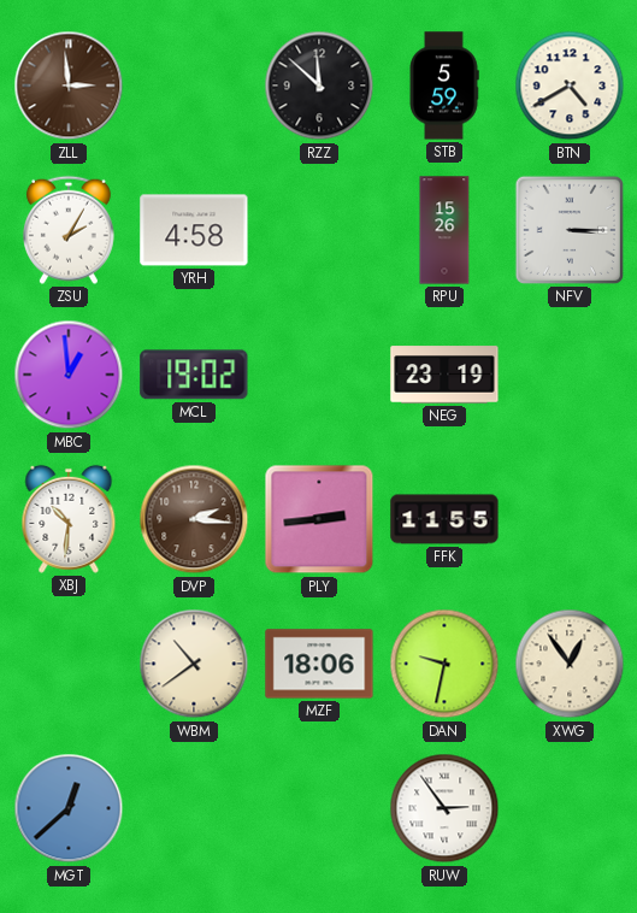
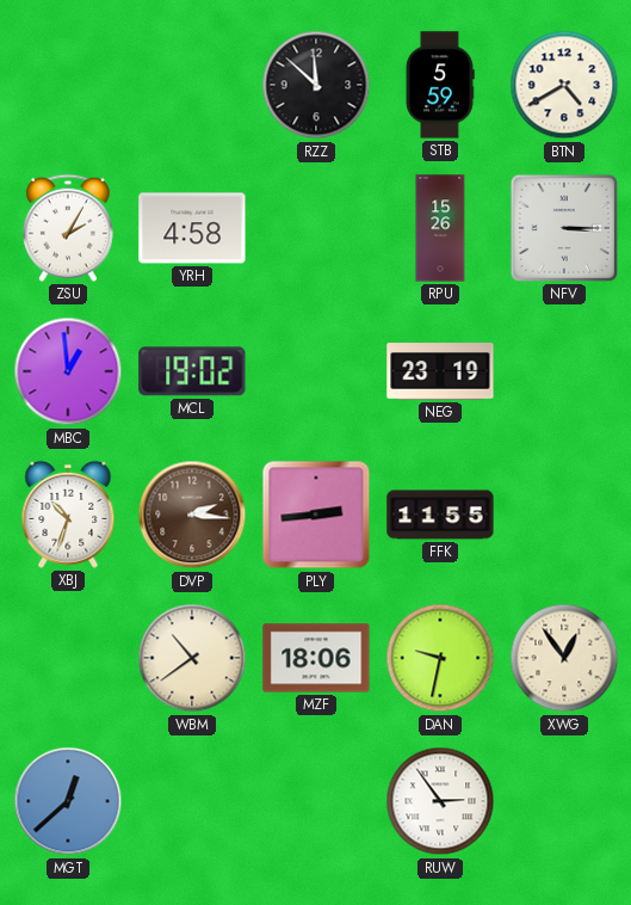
ZLL: 2:59 -> none (69, 86)
XBJ: 10:31 -> 10:33 (68, 515)
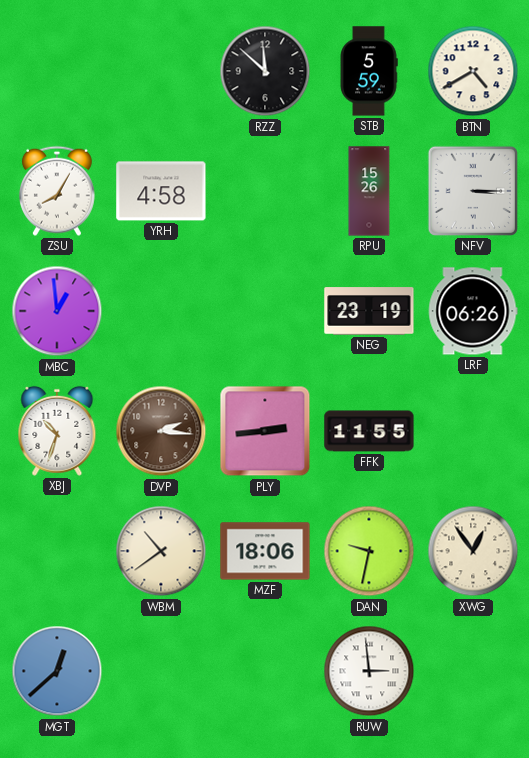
ZSU: 2:05 -> 8:05 (57, 191)
MCL: 19:02 -> none (192, 371)
LRF: none -> 06:26 (473, 311)
RUW: 2:54 -> 2:59 (369, 671)
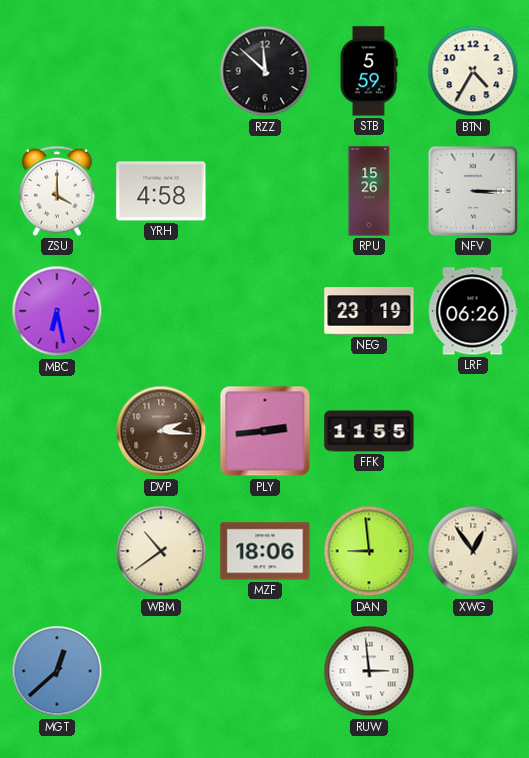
BTN: 4:40 -> 4:35 (473, 71)
ZSU: 8:05 -> 4:00 (57, 191)
MBC: 12:59 -> 6:28 (57, 311)
XBJ: 10:33 -> none (57, 431)
DAN: 9:32 -> 8:59 (369, 551)
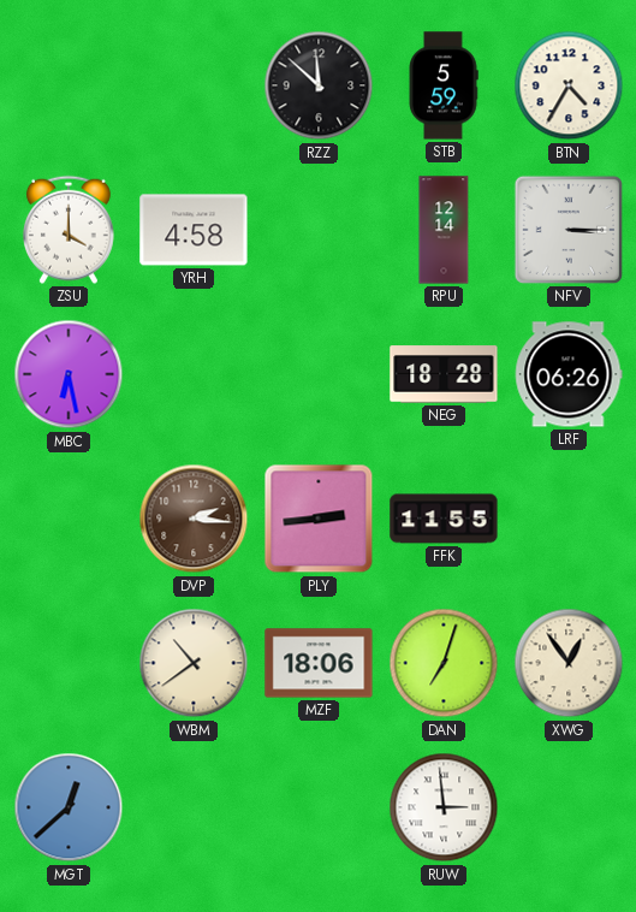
RPU: 15:26 -> 12:14 (444, 230)
NEG: 23:19 -> 18:28 (444, 374)
DAN: 8:59 -> 7:03 (444, 663)
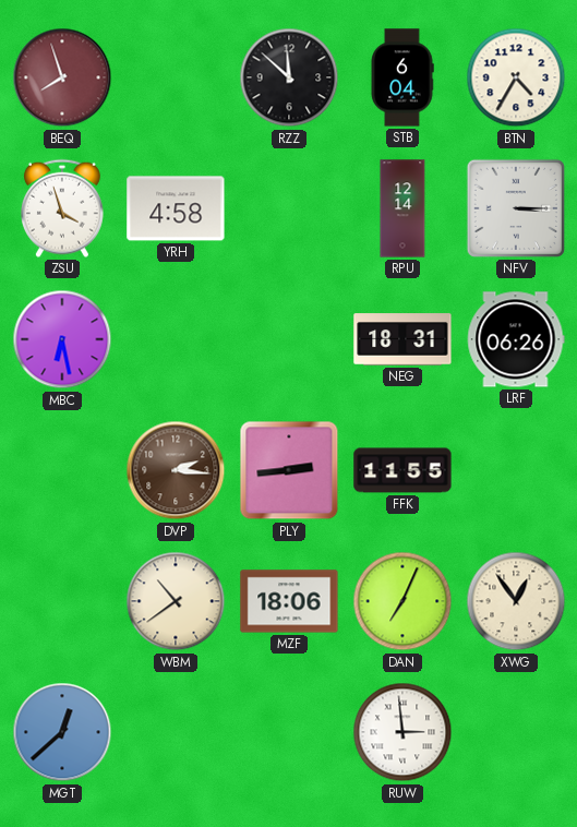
BEQ: none -> 7:57 (62, 77)
STB: 5:59 -> 6:04 (402, 77)
ZSU: 4:00 -> 3:57 (62, 208)
NEG: 18:28 -> 18:31 (402, 339)
DAN: 7:03 -> 7:04 (402, 601)
